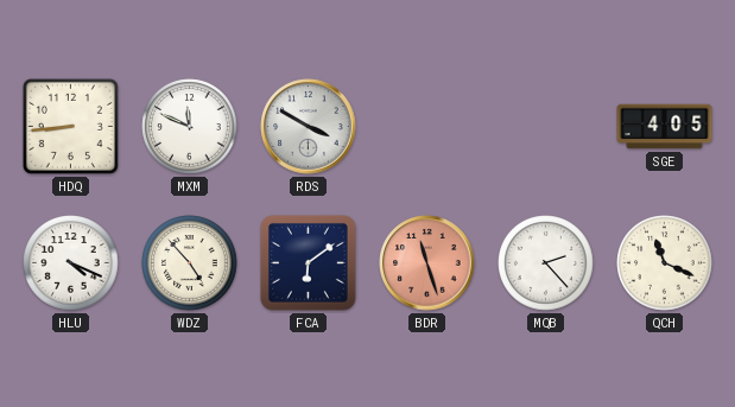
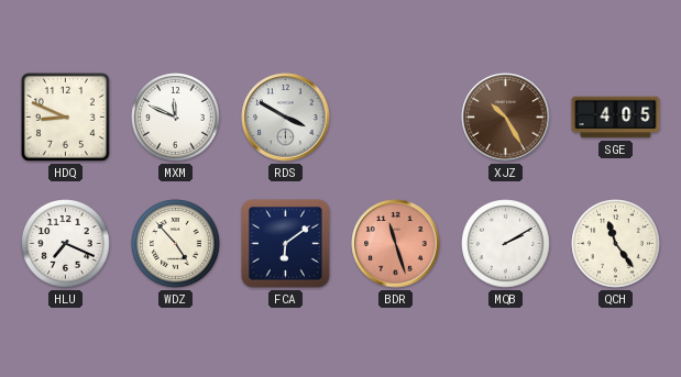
HDQ: 8:44 -> 8:49 (65, 117)
XJZ: none -> 10:25 (506, 118)
HLU: 4:19 -> 7:19 (66, 244)
MQB: 2:23 -> 2:10 (506, 244)
QCH: 11:19 -> 11:24 (616, 244)
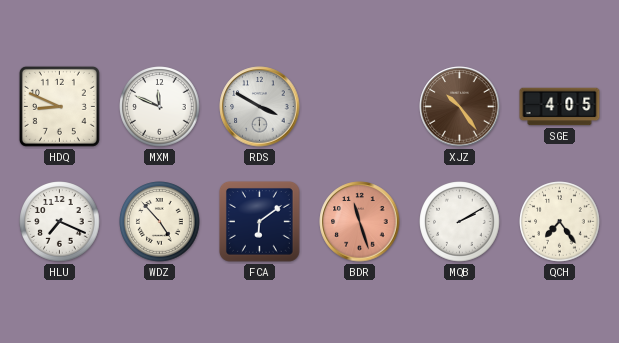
XJZ: 10:25 -> 10:24 (460, 107)
QCH: 11:24 -> 7:24 (560, 222)
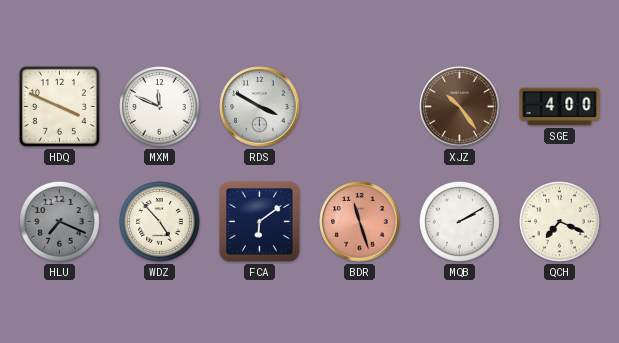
HDQ: 8:49 -> 3:49 (59, 106)
SGE: 4:05 -> 4:00 (560, 107)
HLU dial: white -> grey (60, 222)
QCH: 7:24 -> 7:19 (560, 222)
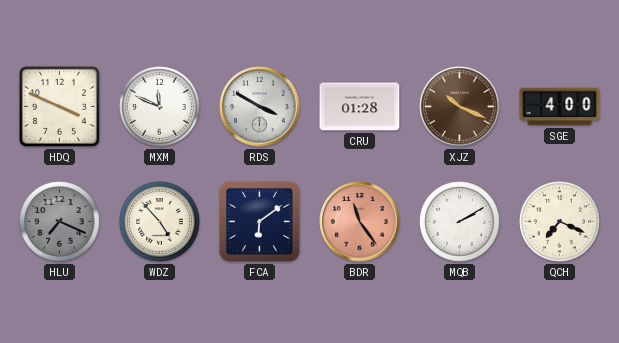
CRU: none -> 01:28 (360, 107)
XJZ: 10:24 -> 10:19 (460, 107)
BDR: 11:27 -> 11:24 (360, 222)
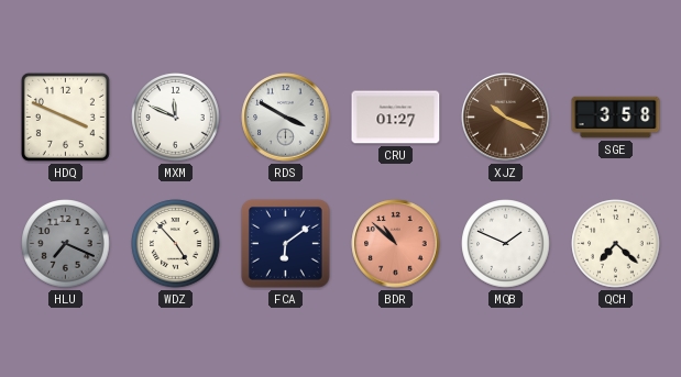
CRU: 01:28 -> 01:27 (396, 118)
SGE: 4:00 -> 3:58 (616, 118)
BDR: 11:24 -> 10:52 (396, 244)
MQB: 2:10 -> 1:49 (506, 244)
QCH: 7:19 -> 7:22 (616, 244)
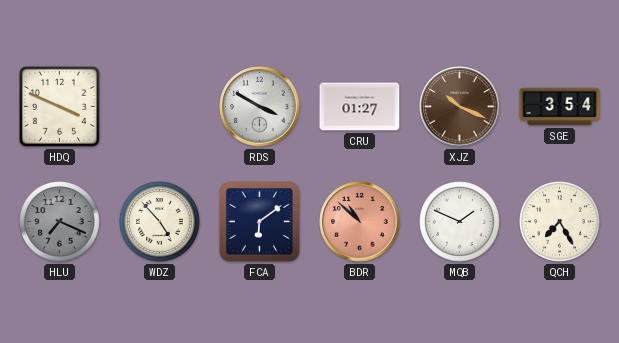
MXM: 11:49 -> none (176, 118)
SGE: 3:58 -> 3:54 (560, 107)
QCH: 7:22 -> 7:25 (560, 222)
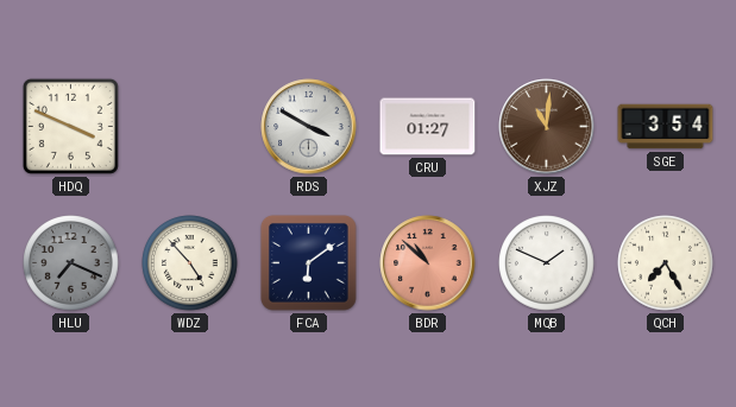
XJZ: 10:19 -> 11:01 (547, 127)
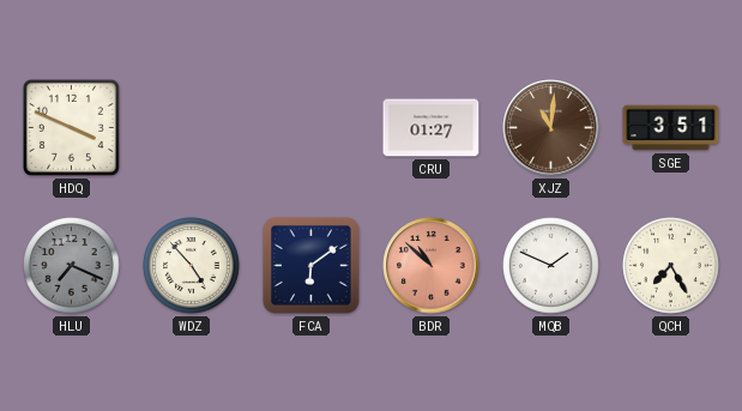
RDS: 3:50 -> none (309, 127)
SGE: 3:54 -> 3:51 (671, 128)
